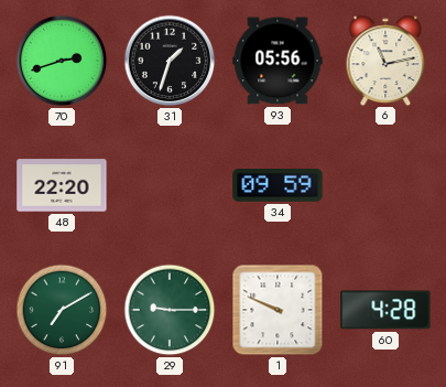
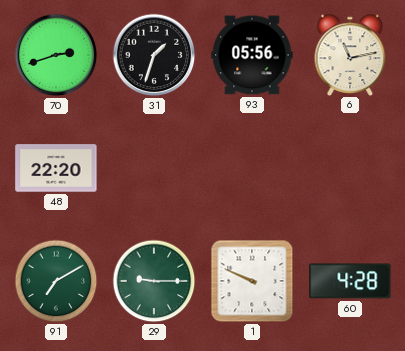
34: 09:59 -> none (278, 186)
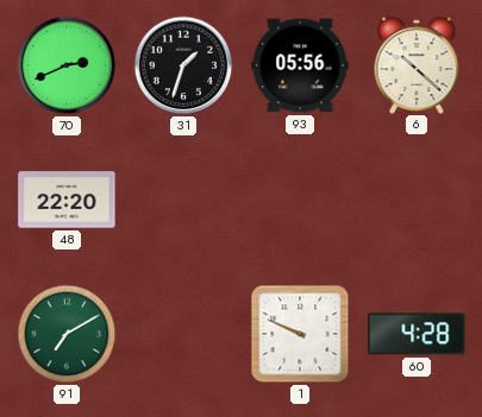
70: 2:42 -> 2:41 (67, 65)
6: 11:13 -> 10:22 (417, 64)
29: 9:15 -> none (154, 281)
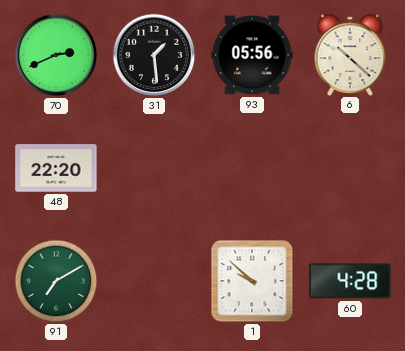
31: 1:33 -> 1:29 (154, 55)
1: 9:49 -> 9:52 (252, 281)
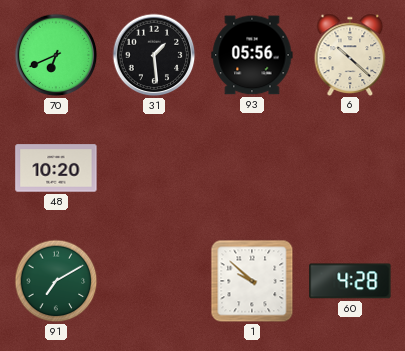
70: 2:41 -> 6:41 (56, 55)
48: 22:20 -> 10:20 (56, 168)
